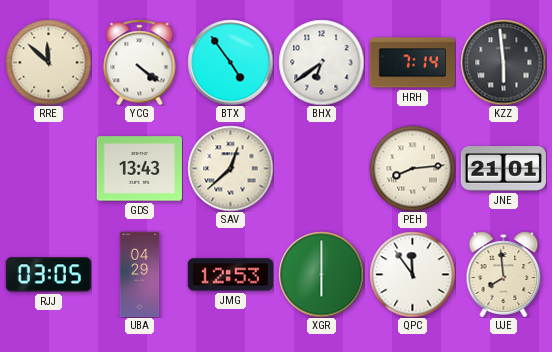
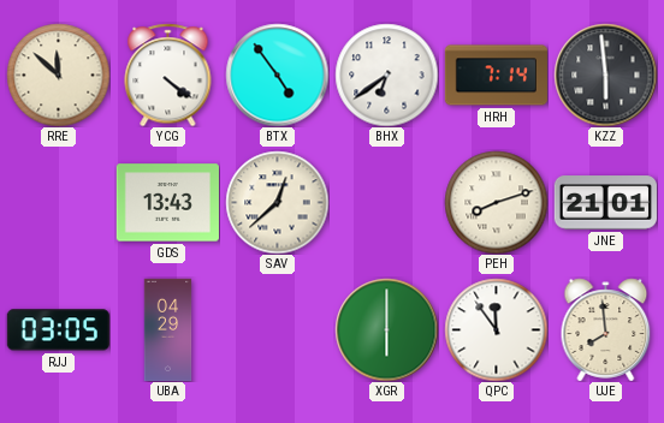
PEH: 8:14 -> 8:12 (496, 202)
JMG: 12:53 -> none (230, 275)
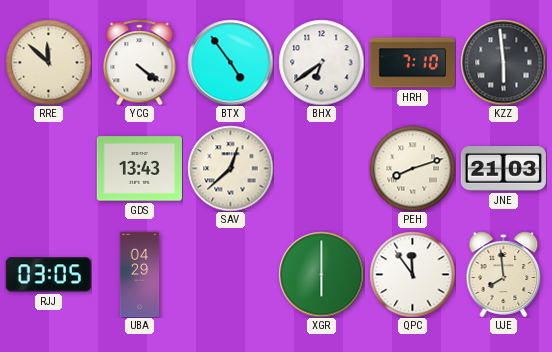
HRH: 7:14 -> 7:10 (412, 63)
JNE: 21:01 -> 21:03 (503, 169)
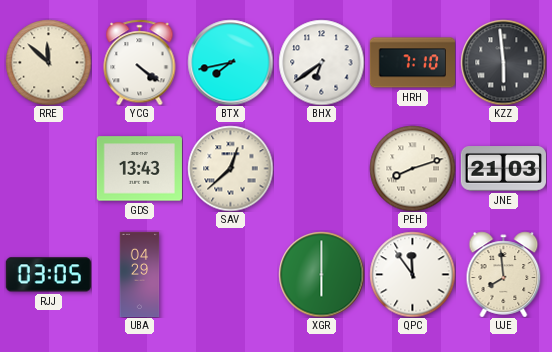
BTX: 4:54 -> 7:43 (230, 62)
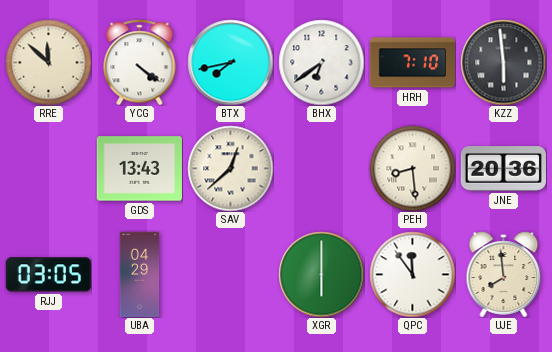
PEH: 8:12 -> 8:29 (412, 168)
JNE: 21:03 -> 20:36 (503, 169)
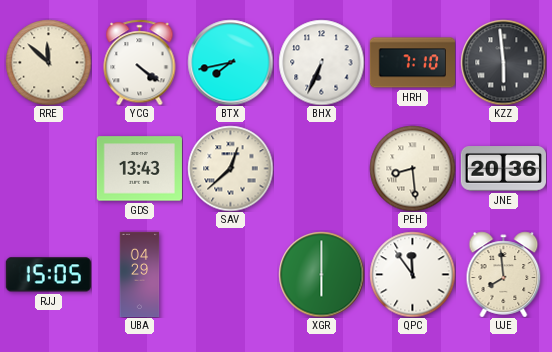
BHX: 6:39 -> 6:34 (321, 62)
RJJ: 03:05 -> 15:05 (48, 275)
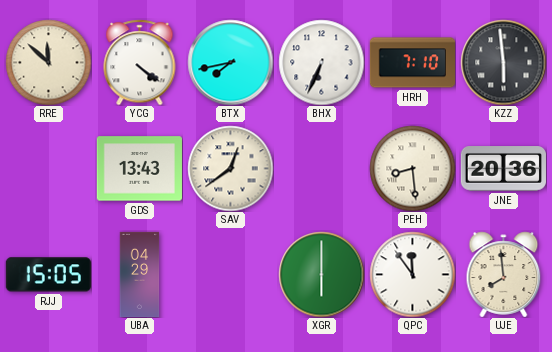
SAV: 12:38 -> 12:39 (230, 168)
